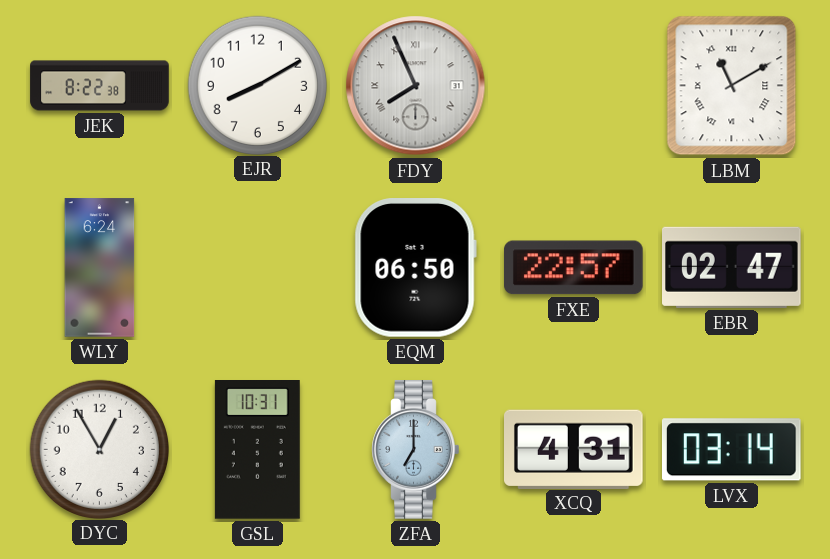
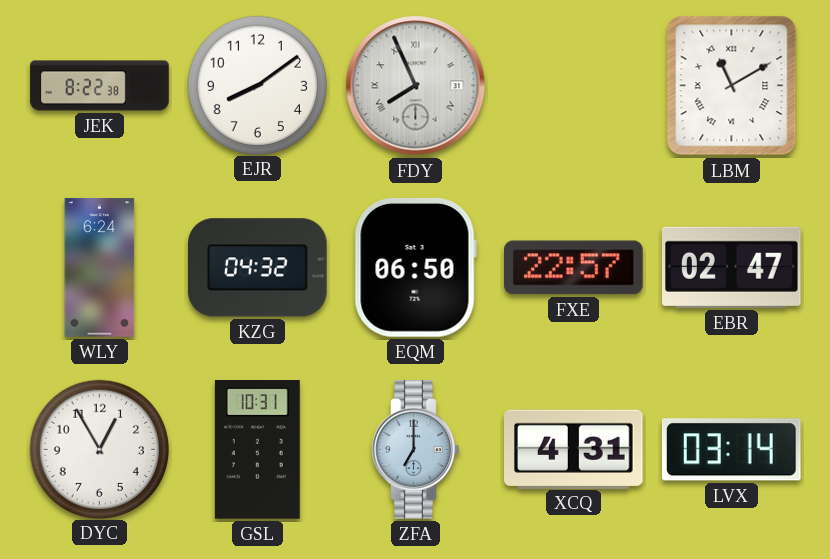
EJR: 8:10 -> 8:09 (257, 85)
KZG: none -> 04:32 (258, 268)
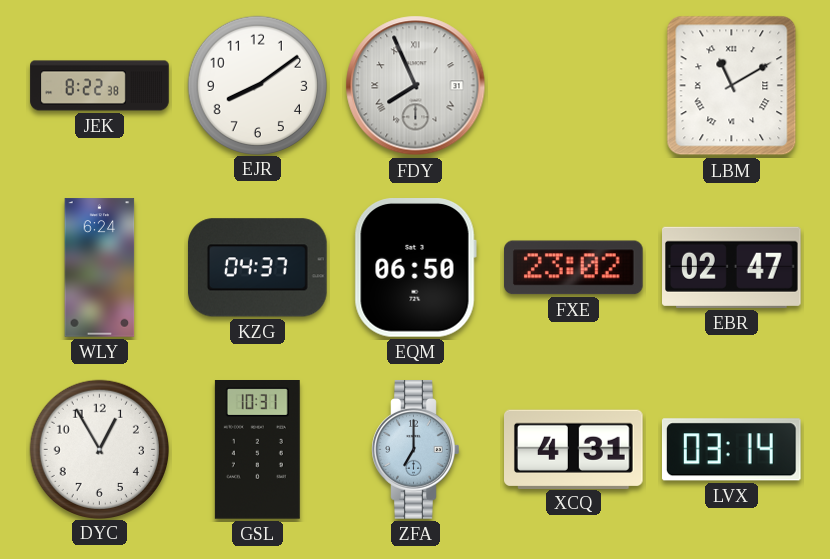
KZG: 04:32 -> 04:37 (258, 268)
FXE: 22:57 -> 23:02 (574, 268)
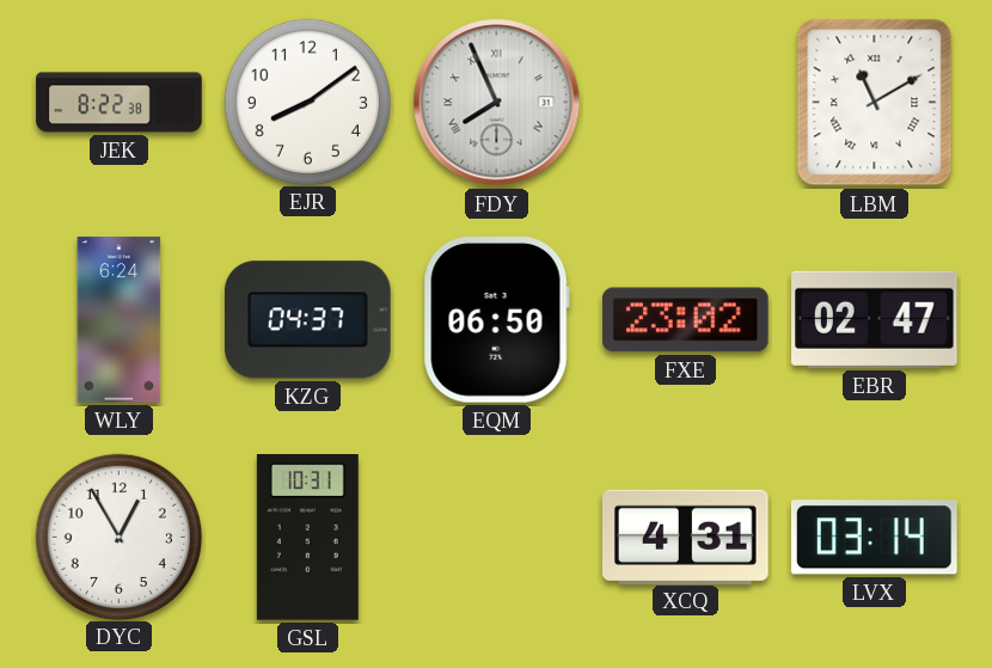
ZFA: 7:00 -> none (416, 450)
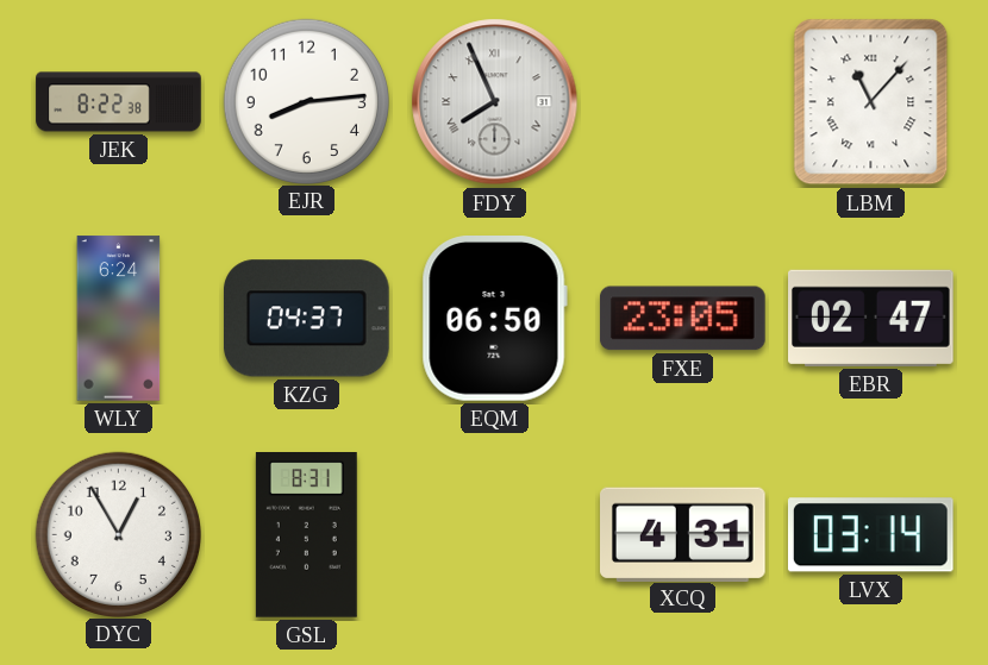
EJR: 8:09 -> 8:14 (306, 101)
LBM: 11:10 -> 11:07 (871, 102)
FXE: 23:02 -> 23:05 (683, 319)
GSL: 10:31 -> 8:31 (306, 535)
